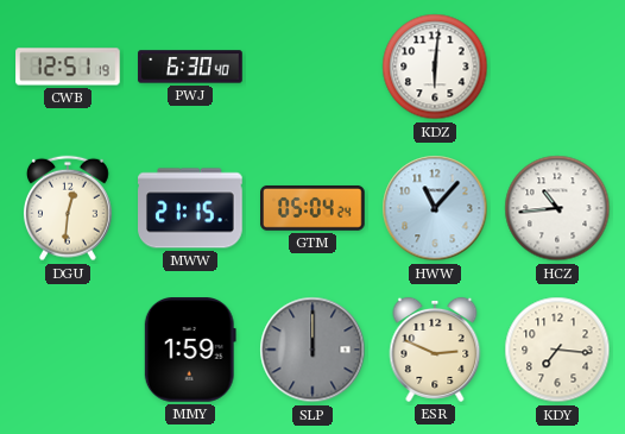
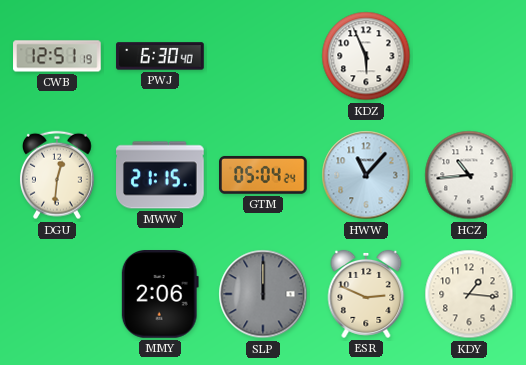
KDZ: 6:01 -> 5:56 (366, 56)
MMY: 1:59 -> 2:06 (160, 295)
KDY: 7:16 -> 1:16 (469, 294)
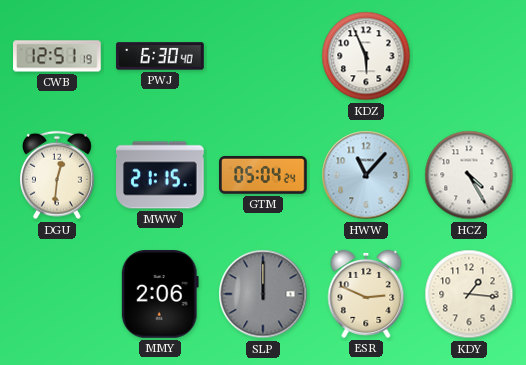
HCZ: 10:44 -> 4:25 (469, 175)
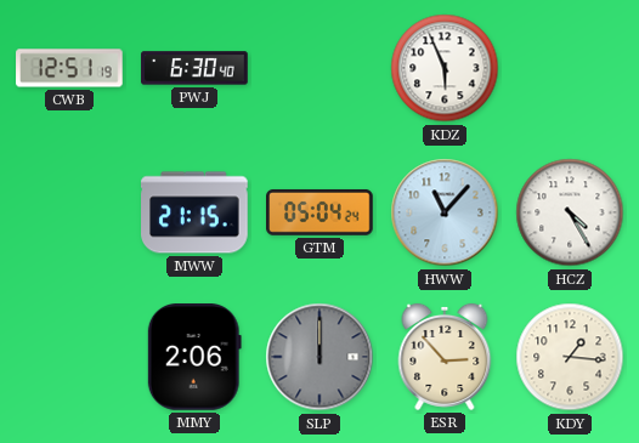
DGU: 12:31 -> none (57, 175)
ESR: 2:49 -> 2:53 (445, 357)
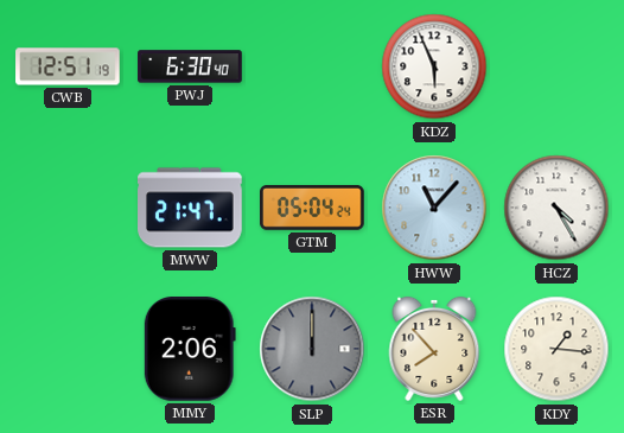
MWW: 21:15 -> 21:47 (190, 208)
ESR: 2:53 -> 7:53 (434, 349)
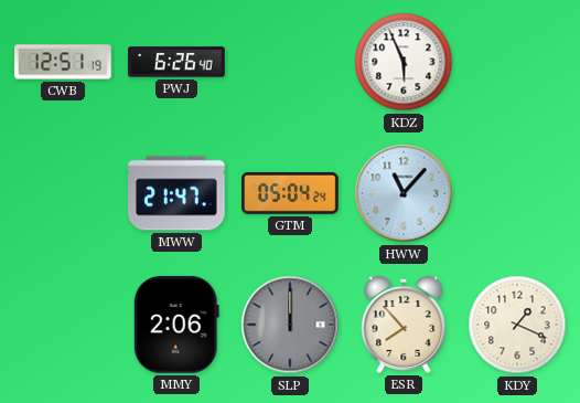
PWJ: 6:30 -> 6:26 (176, 62)
HCZ: 4:25 -> none (556, 208)
KDY: 1:16 -> 1:19 (517, 325)
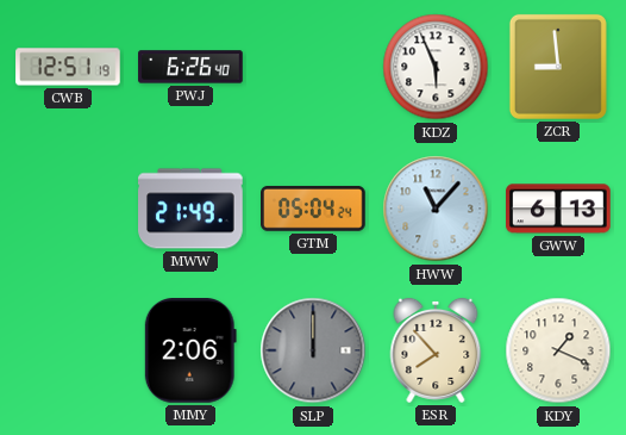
ZCR: none -> 8:59 (558, 67)
MWW: 21:47 -> 21:49 (190, 209)
GWW: none -> 6:13 (558, 209)
